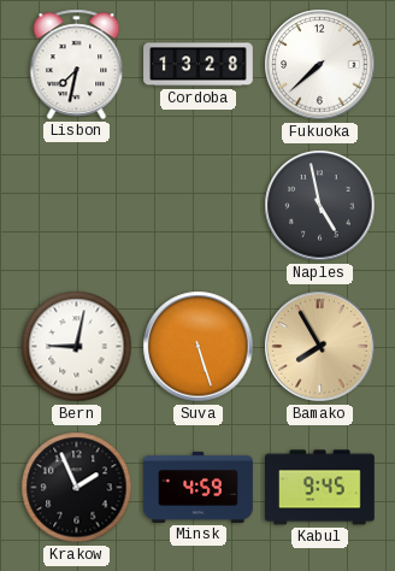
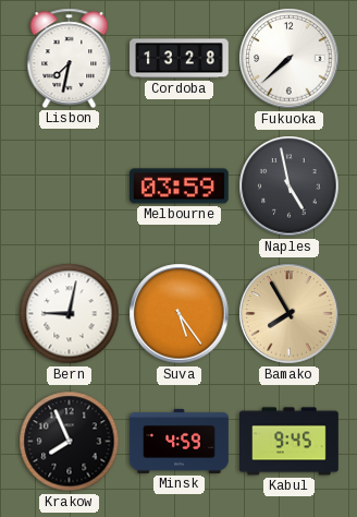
Melbourne: none -> 03:59 (180, 187)
Suva: 5:27 -> 5:24 (180, 314)
Krakow: 1:56 -> 7:56 (70, 442)
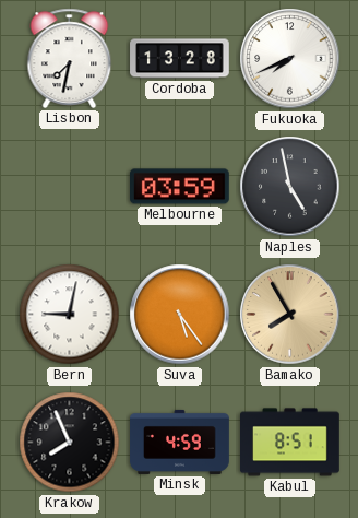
Fukuoka: 7:38 -> 7:41 (290, 59)
Kabul: 9:45 -> 8:51 (290, 443)
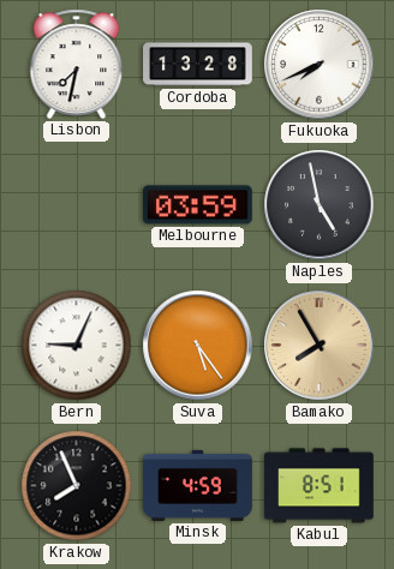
Bern: 9:02 -> 9:04 (77, 346)
